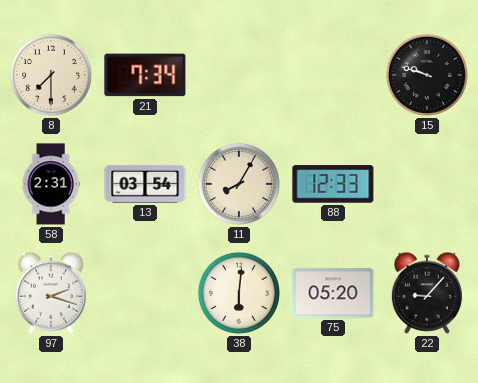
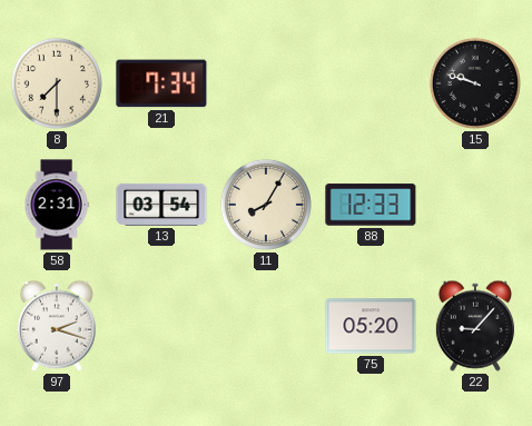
38: 6:01 -> none (239, 293)
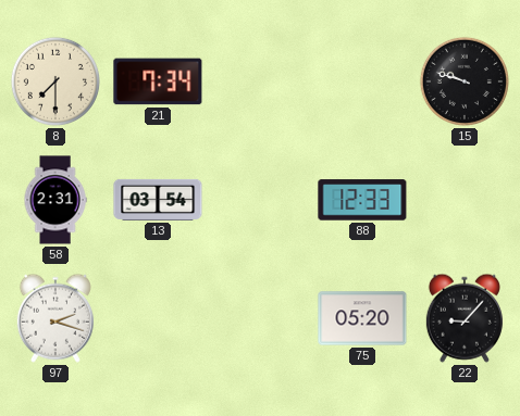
11: 8:05 -> none (266, 205)
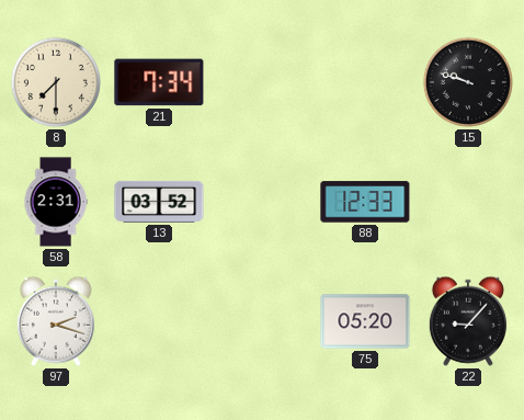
13: 03:54 -> 03:52 (159, 202)
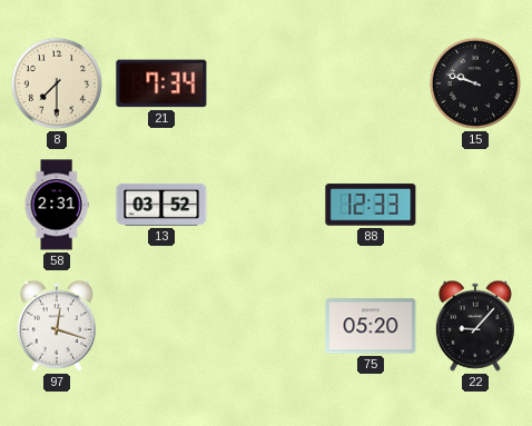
97: 2:18 -> 12:18 (57, 326)
